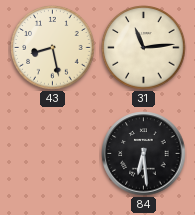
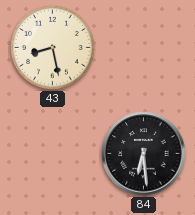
31: 11:14 -> none (144, 48)
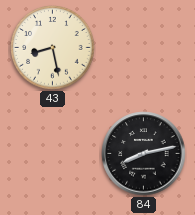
84: 6:29 -> 8:13 (144, 154)
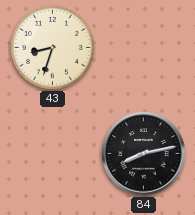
43: 8:28 -> 8:33 (53, 48)
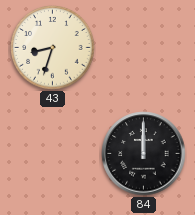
84: 8:13 -> 12:00 (144, 154)
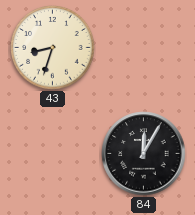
84: 12:00 -> 12:05 (144, 154)
